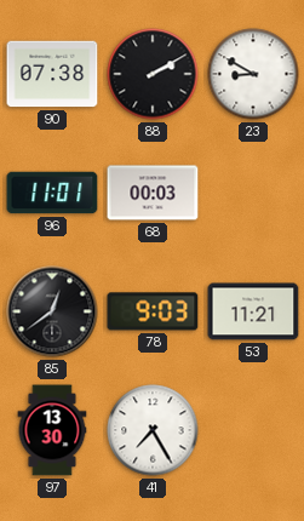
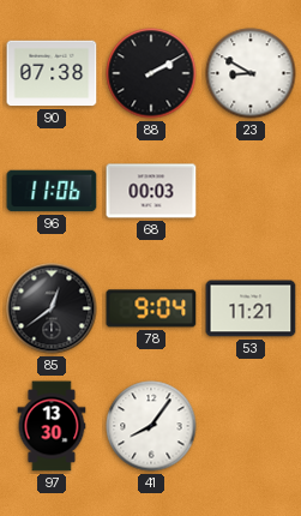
96: 11:01 -> 11:06 (52, 191)
78: 9:03 -> 9:04 (151, 308)
41: 7:25 -> 8:06 (151, 426)
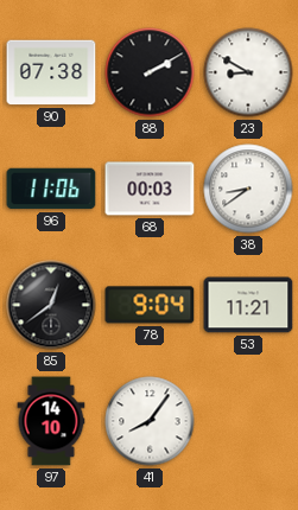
38: none -> 8:39 (248, 189)
97: 13:30 -> 14:10 (51, 421)
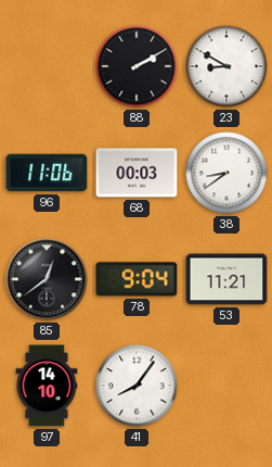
90: 07:38 -> none (51, 72)
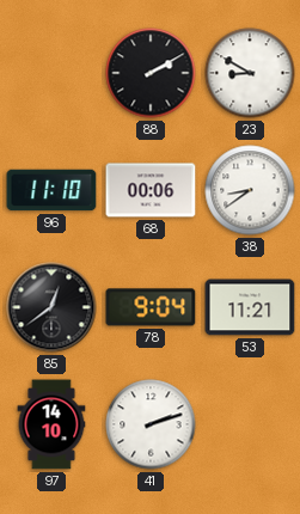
96: 11:06 -> 11:10 (51, 190)
68: 00:03 -> 00:06 (151, 190)
41: 8:06 -> 2:12 (151, 424)
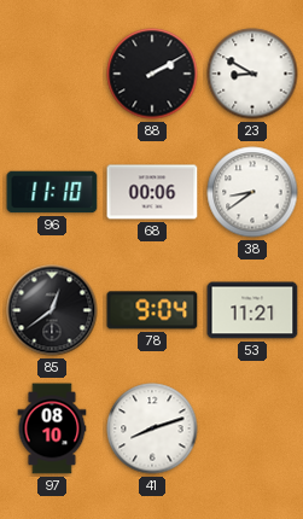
97: 14:10 -> 08:10 (52, 428)
41: 2:12 -> 8:12 (152, 428)
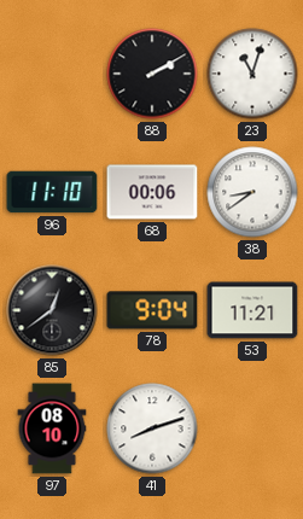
23: 8:50 -> 11:03 (252, 74)
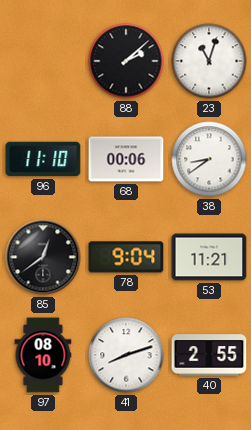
88: 2:10 -> 2:08 (126, 61)
40: none -> 2:55 (209, 355)
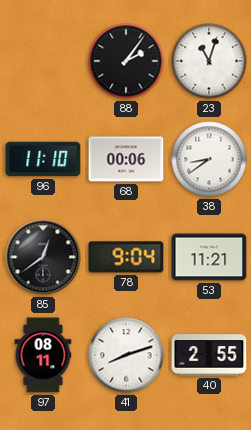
88: 2:08 -> 2:06 (126, 61)
97: 08:10 -> 08:11 (43, 355)
